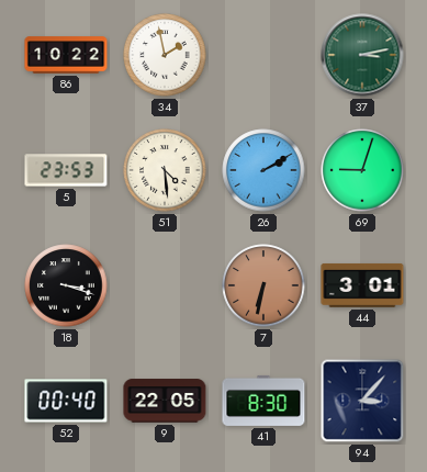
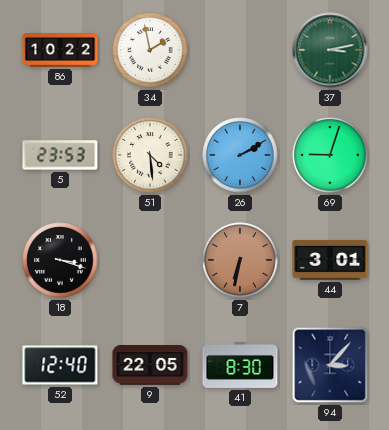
52: 00:40 -> 12:40 (60, 365)
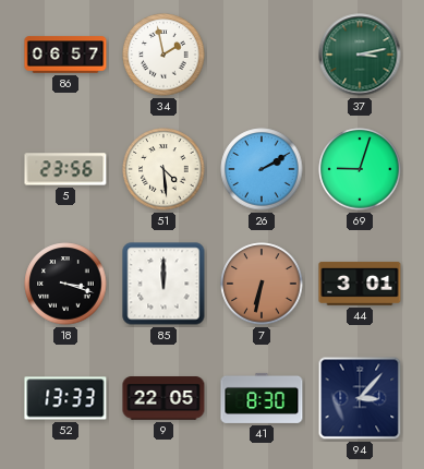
86: 10:22 -> 06:57 (65, 55)
5: 23:53 -> 23:56 (65, 169)
85: none -> 12:00 (163, 284)
52: 12:40 -> 13:33 (65, 398)
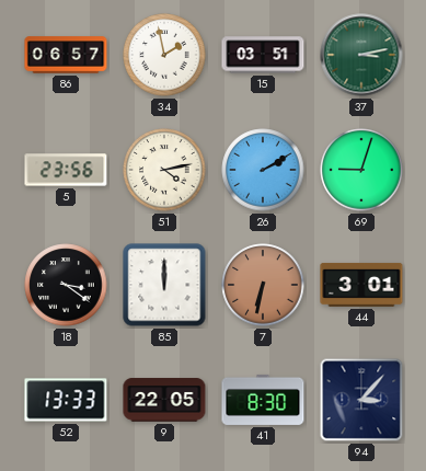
15: none -> 03:51 (263, 55)
51: 4:29 -> 4:13 (164, 170)
18: 3:18 -> 3:21 (66, 285)
